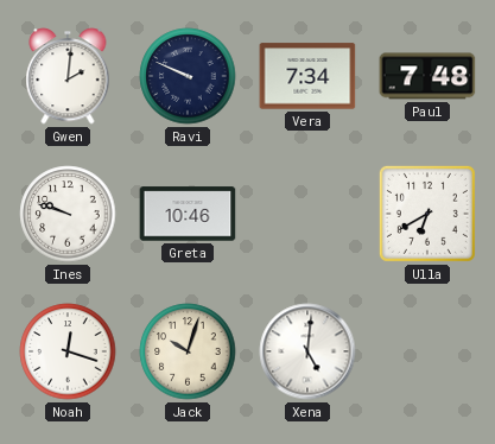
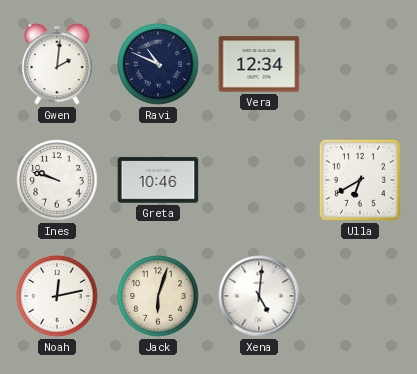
Ravi: 9:49 -> 10:49 (158, 64)
Vera: 7:34 -> 12:34 (259, 64)
Paul: 7:48 -> none (427, 76)
Noah: 12:18 -> 12:13 (57, 296)
Jack: 10:03 -> 6:03 (158, 296)
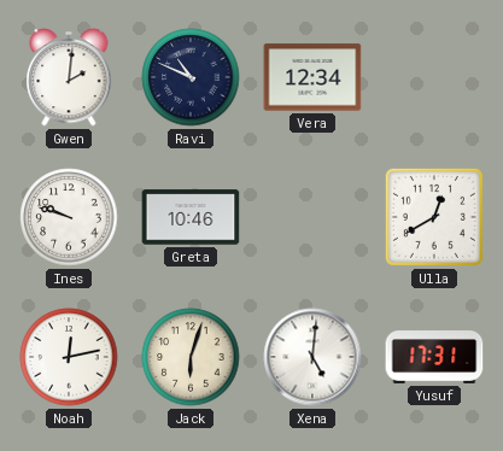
Ulla: 6:40 -> 12:40 (434, 217)
Yusuf: none -> 17:31 (434, 358)
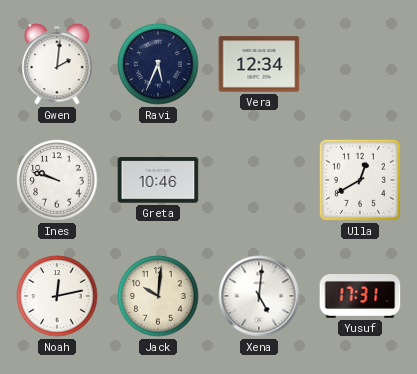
Ravi: 10:49 -> 5:34 (158, 64)
Jack: 6:03 -> 10:01 (158, 296)
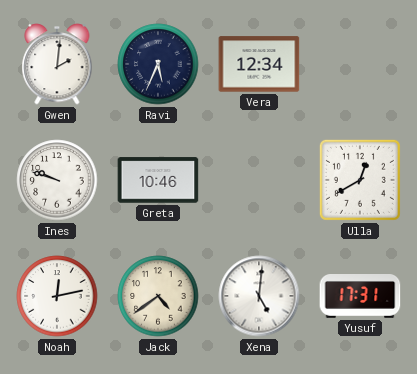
Jack: 10:01 -> 4:39 (158, 296)
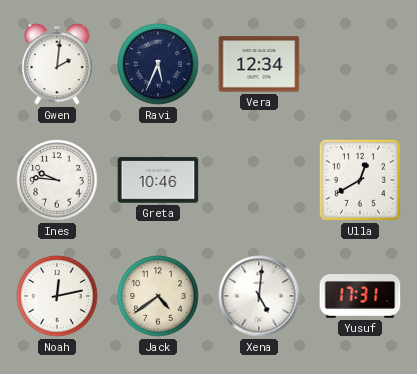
Ines: 9:48 -> 9:46 (57, 180)
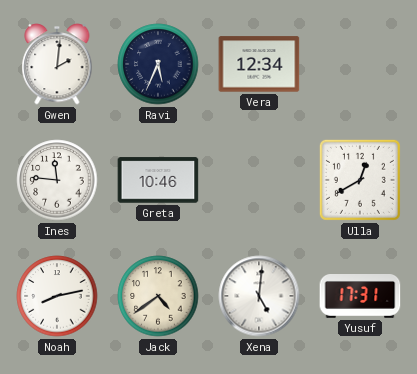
Ines: 9:46 -> 11:46 (57, 180)
Noah: 12:13 -> 8:13 (57, 296)
